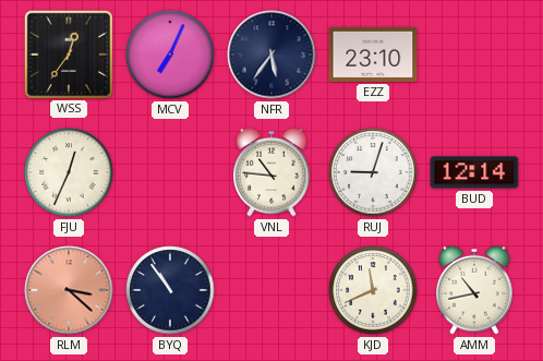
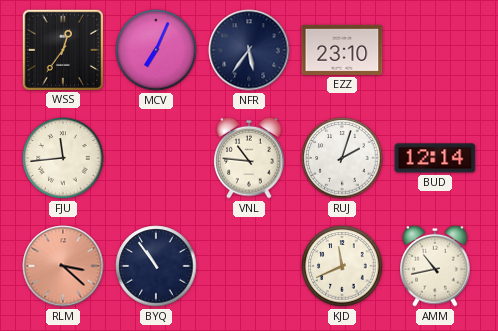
FJU: 12:34 -> 11:44 (63, 158)
RUJ: 9:03 -> 2:03 (342, 158)
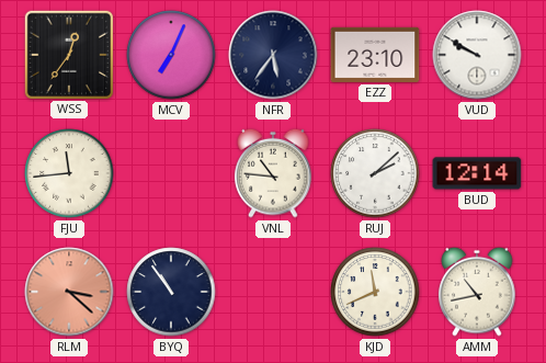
VUD: none -> 9:50 (477, 55)
RUJ: 2:03 -> 2:08 (375, 173)
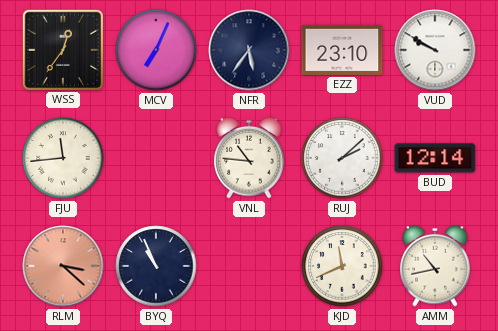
BYQ: 10:54 -> 10:56 (156, 266)
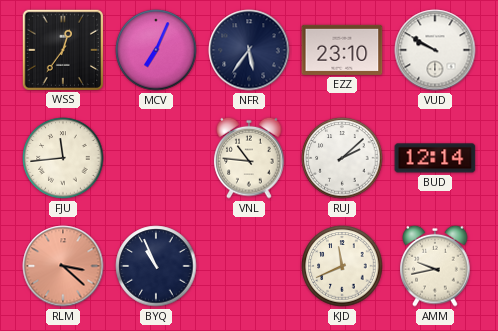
AMM: 10:43 -> 9:43 (435, 266)
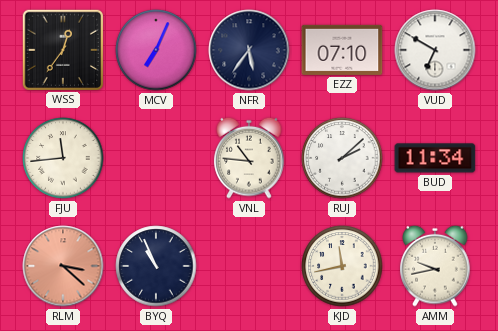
EZZ: 23:10 -> 07:10 (342, 50)
VUD: 9:50 -> 6:50 (435, 50)
BUD: 12:14 -> 11:34 (435, 158)
KJD: 11:41 -> 11:43 (342, 266)
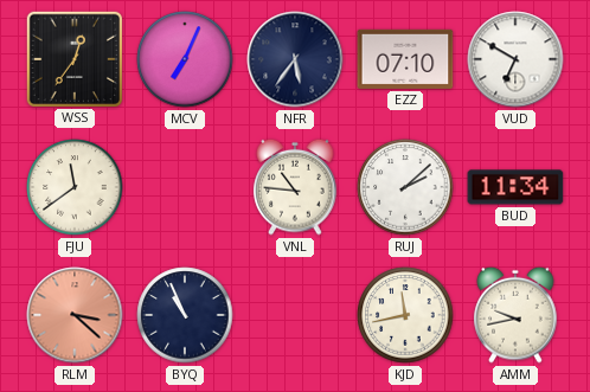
FJU: 11:44 -> 11:39 (75, 187)
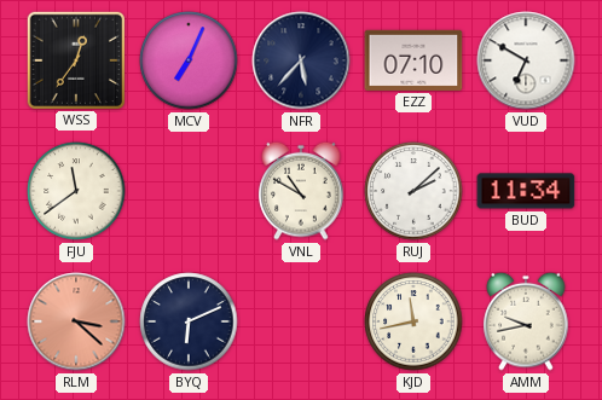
NFR: 5:36 -> 5:37 (301, 60)
VNL: 10:46 -> 10:50 (301, 191)
BYQ: 10:56 -> 6:11 (189, 321)
